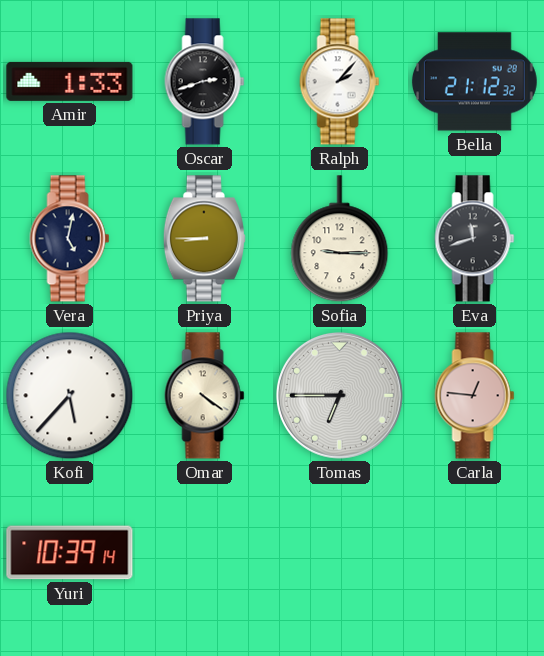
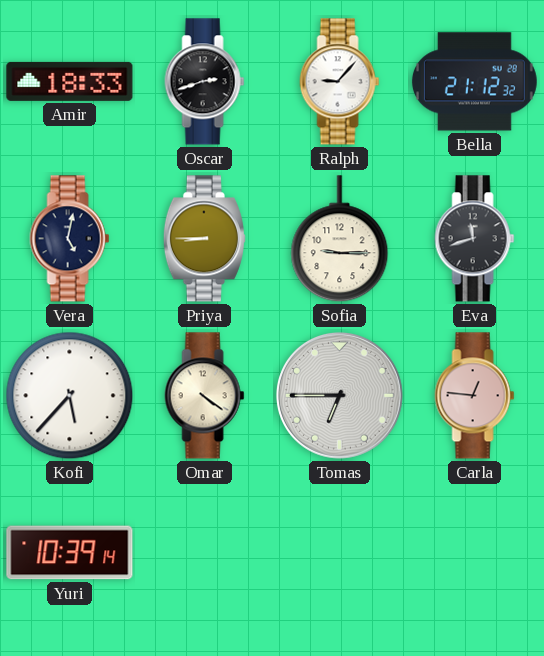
Amir: 1:33 -> 18:33 (70, 81)
Ralph: 2:07 -> 9:07 (340, 82)
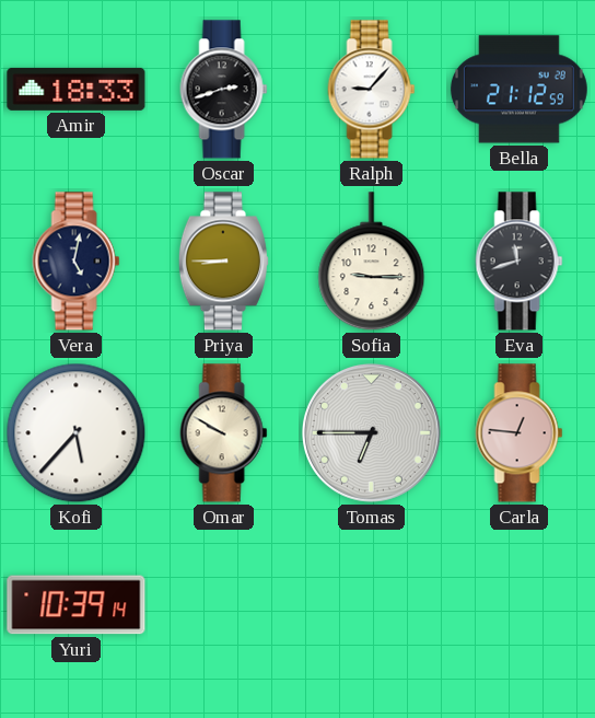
Bella: 21:12:32 -> 21:12:59 (518, 90)
Omar: 4:21 -> 9:50 (224, 433)
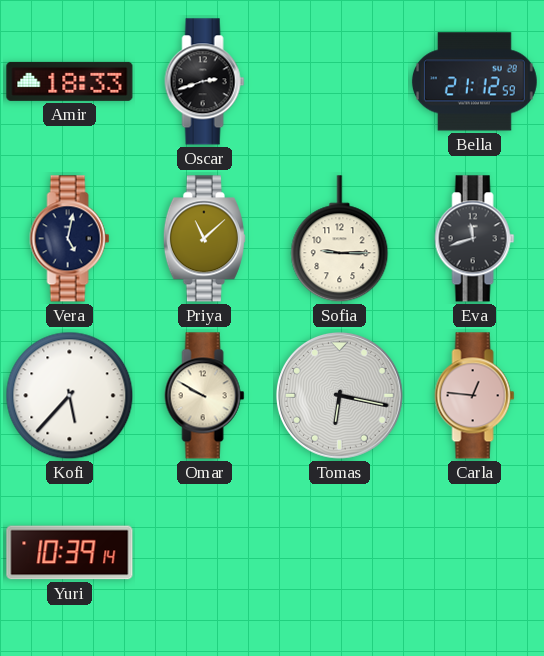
Ralph: 9:07 -> none (372, 90)
Priya: 8:45 -> 11:08 (204, 239)
Tomas: 6:45 -> 6:17 (339, 395)
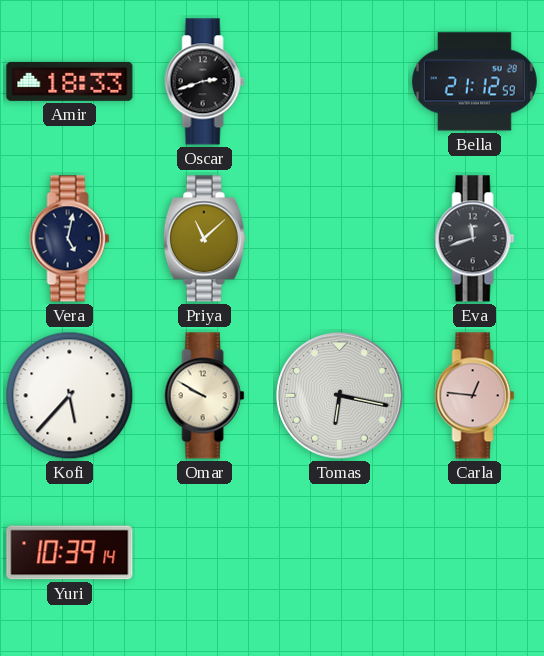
Sofia: 9:15 -> none (340, 239)
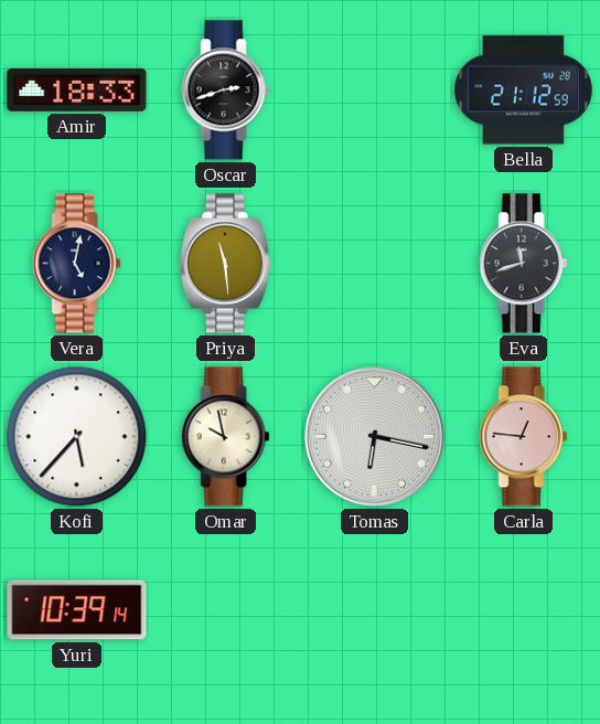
Priya: 11:08 -> 11:29 (225, 264)
Omar: 9:50 -> 9:58 (226, 437)
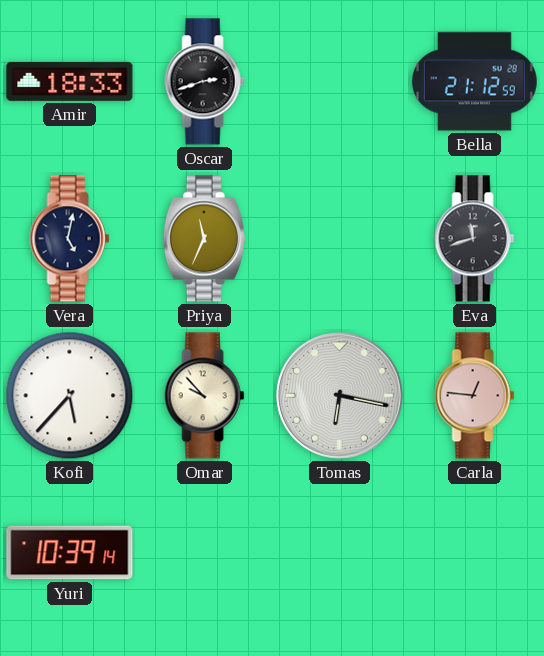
Priya: 11:29 -> 11:34 (204, 239)
Omar: 9:58 -> 9:53 (205, 396)
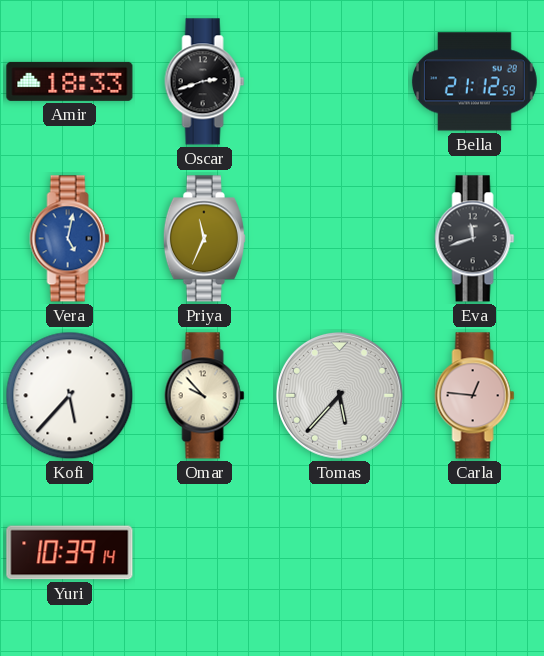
Vera dial: navy -> blue (70, 239)
Tomas: 6:17 -> 5:37 (339, 395)
